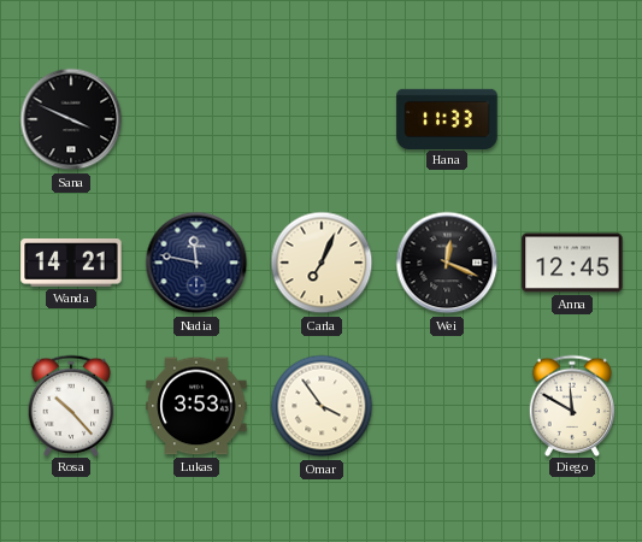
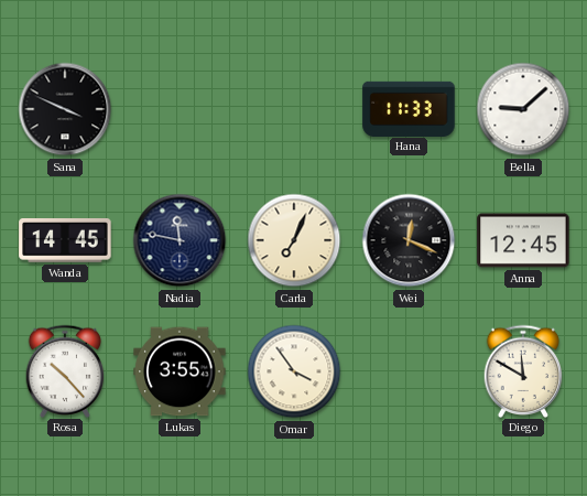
Bella: none -> 9:08 (523, 109)
Wanda: 14:21 -> 14:45 (65, 241)
Lukas: 3:53 -> 3:55 (180, 371)
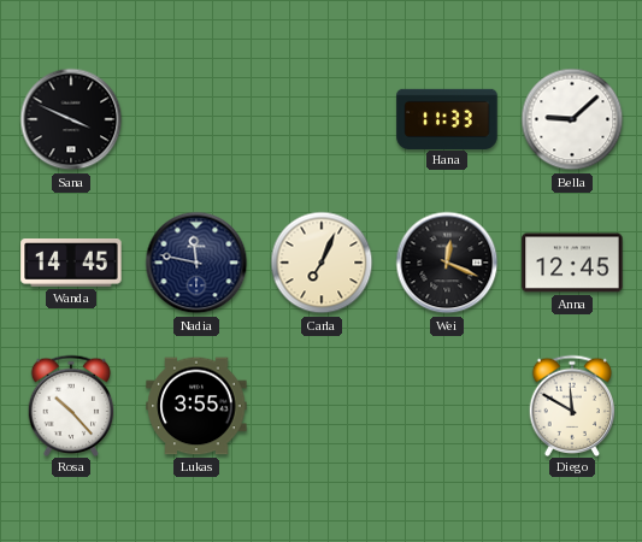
Omar: 3:54 -> none (294, 371)
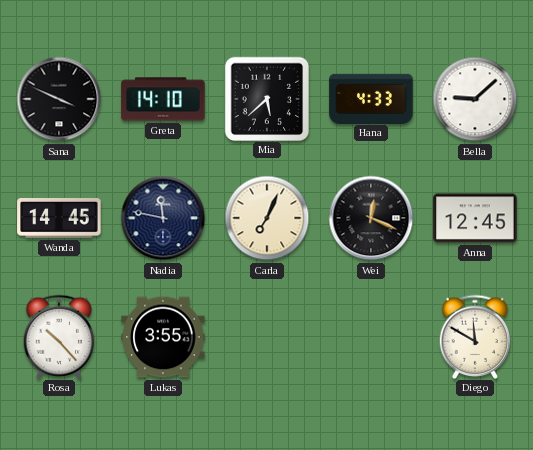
Greta: none -> 14:10 (163, 99)
Mia: none -> 5:38 (266, 98)
Hana: 11:33 -> 4:33 (371, 98)
